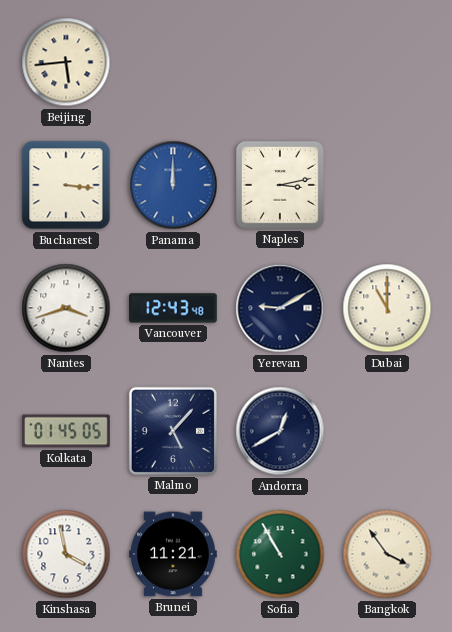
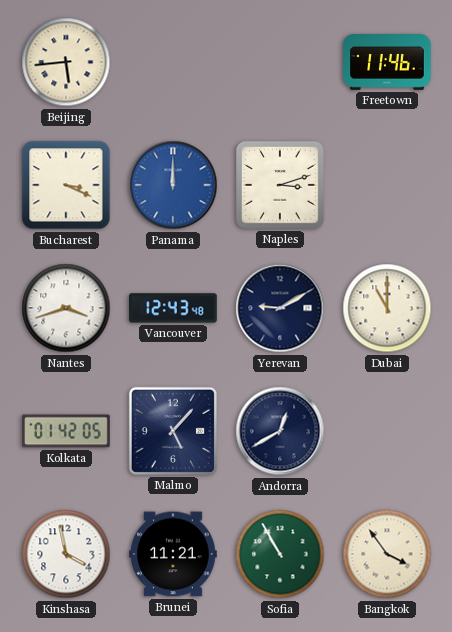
Freetown: none -> 11:46 (387, 63)
Bucharest: 3:16 -> 3:19 (66, 185)
Naples: 3:13 -> 3:12 (280, 185)
Kolkata: 01:45 -> 01:42 (66, 431)
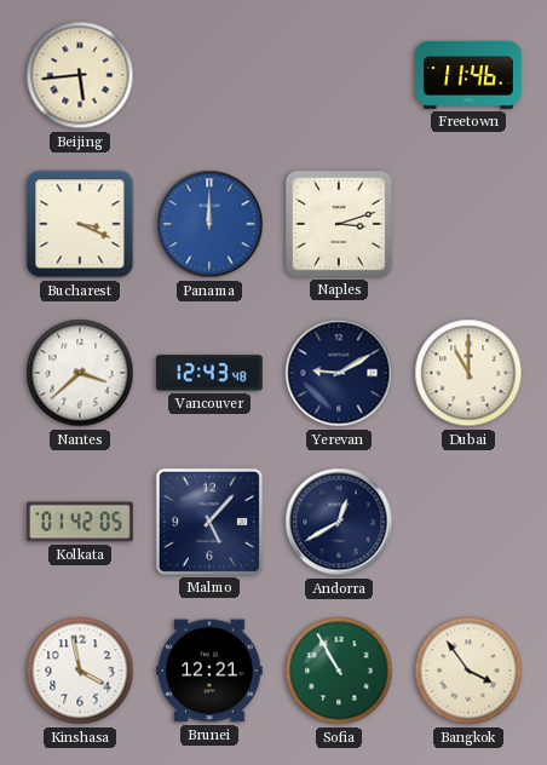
Nantes: 3:42 -> 3:38 (80, 373)
Brunei: 11:21 -> 12:21 (209, 671)
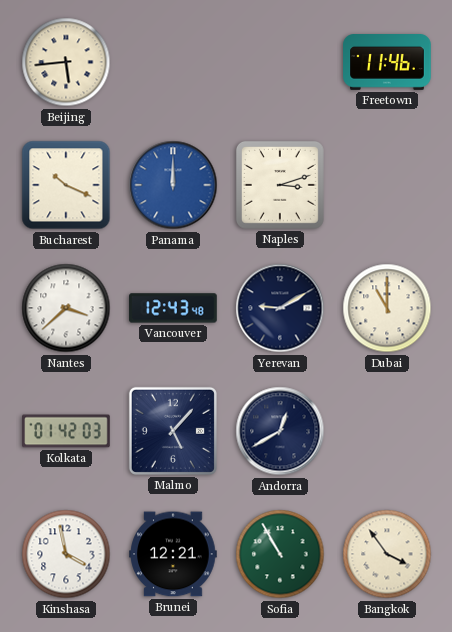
Bucharest: 3:19 -> 10:19 (66, 185)
Kolkata: 01:42:05 -> 01:42:03 (66, 431)
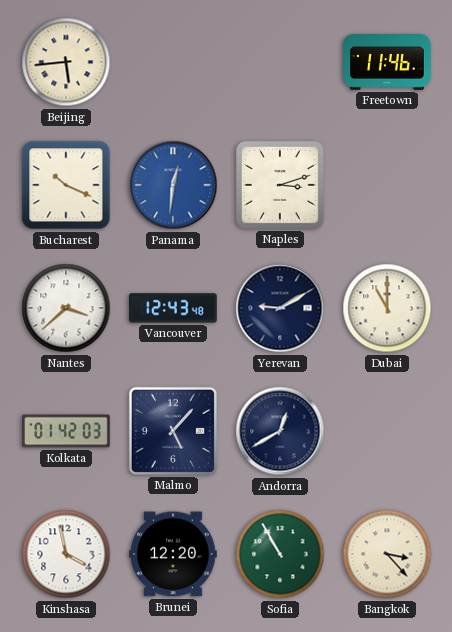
Panama: 12:00 -> 12:31 (173, 185)
Brunei: 12:21 -> 12:20 (173, 554)
Bangkok: 3:54 -> 3:23 (387, 554)
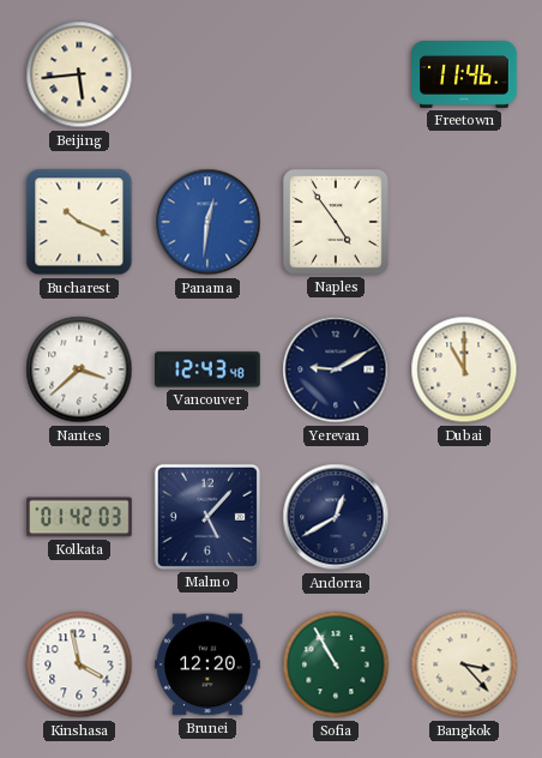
Naples: 3:12 -> 4:54 (336, 222)
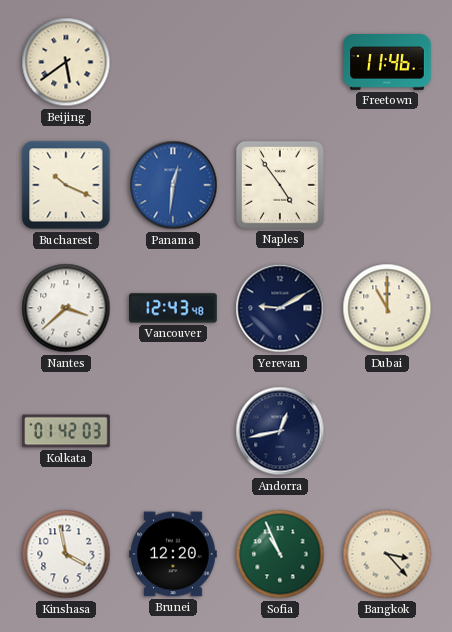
Beijing: 5:44 -> 5:39 (66, 62)
Malmo: 5:07 -> none (207, 517)
Andorra: 12:40 -> 12:43 (280, 431)
Sofia: 10:55 -> 10:56 (280, 554)
